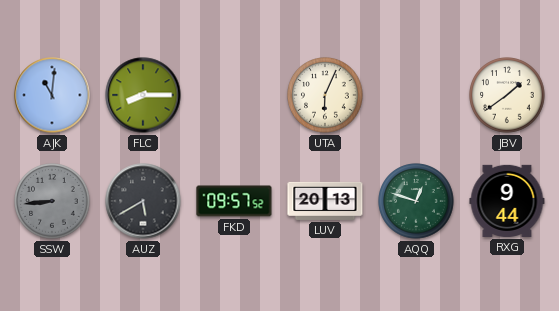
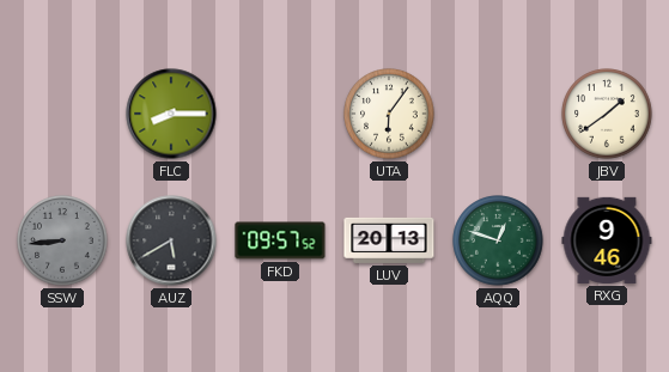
AJK: 11:01 -> none (52, 95)
UTA: 6:04 -> 6:06 (389, 114)
RXG: 9:44 -> 9:46 (607, 240)
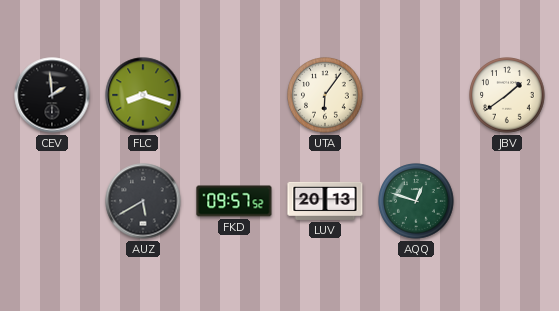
CEV: none -> 1:59 (52, 95)
FLC: 8:15 -> 8:18 (143, 95)
SSW: 8:44 -> none (62, 240)
RXG: 9:46 -> none (607, 240)
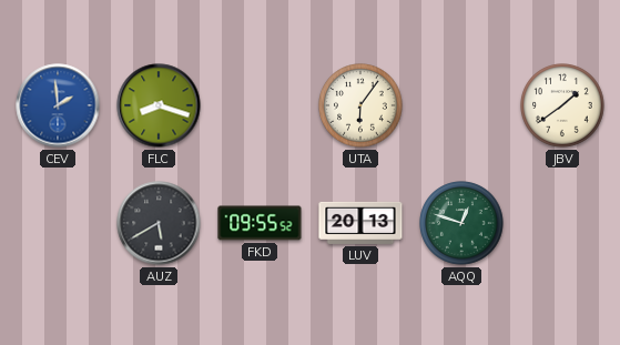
CEV dial: black -> blue (58, 105)
FKD: 09:57 -> 09:55 (260, 223)
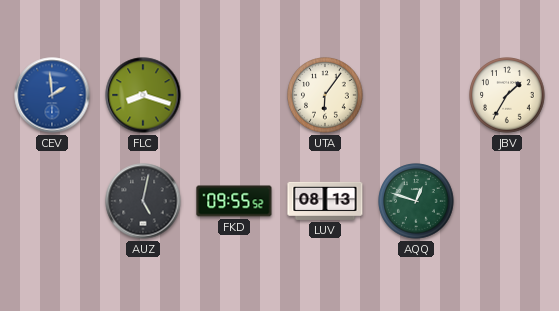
JBV: 1:39 -> 1:35 (507, 95)
AUZ: 5:40 -> 5:02 (143, 201)
LUV: 20:13 -> 08:13 (325, 201)
